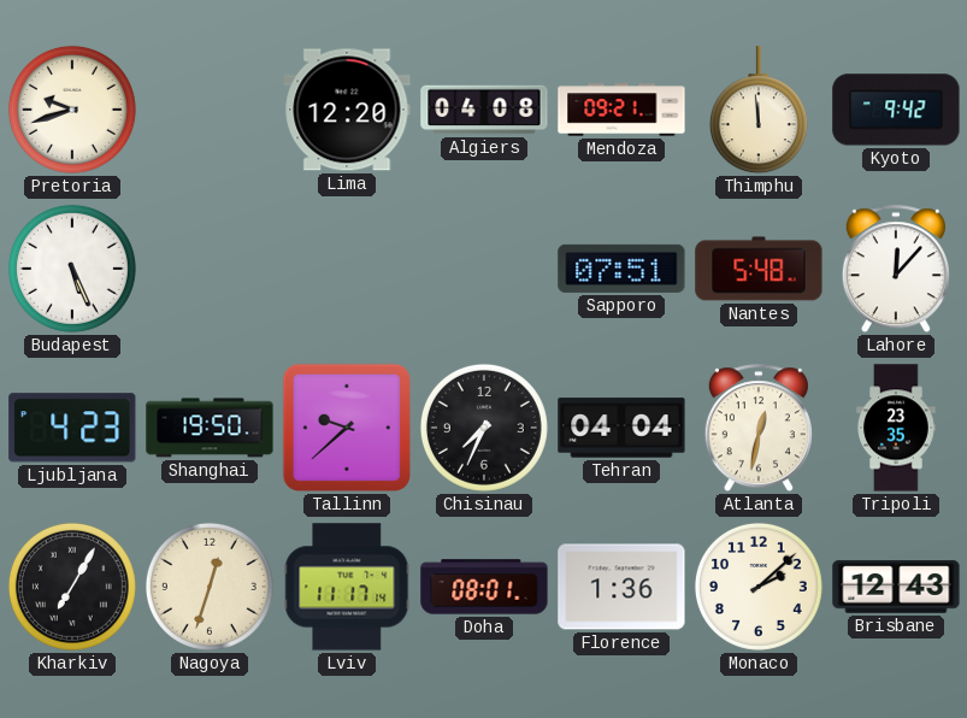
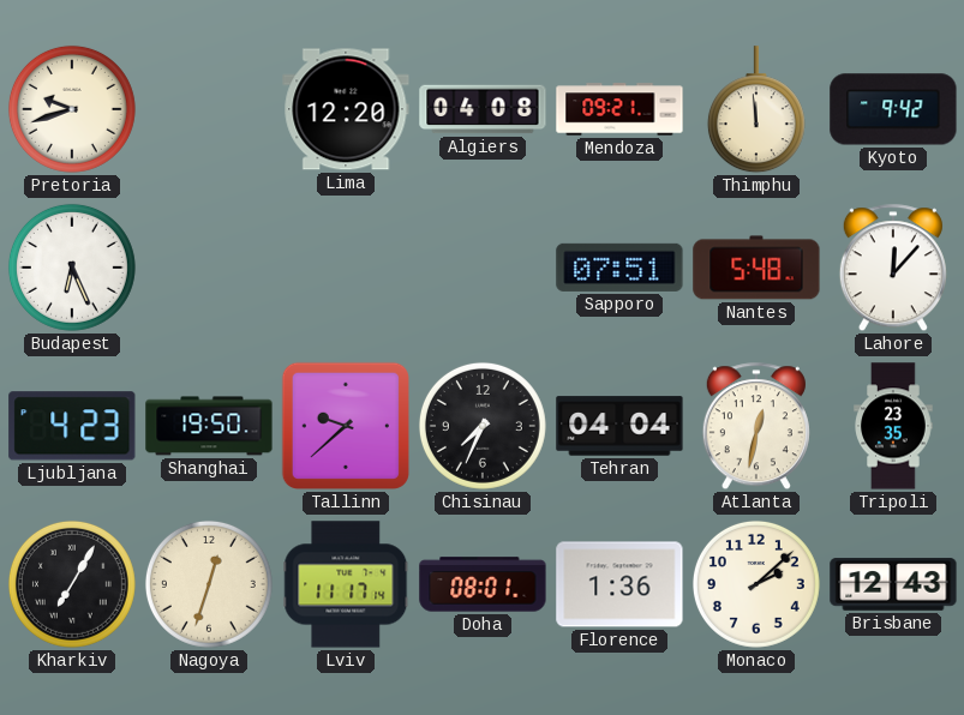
Budapest: 5:26 -> 6:26 (72, 268)
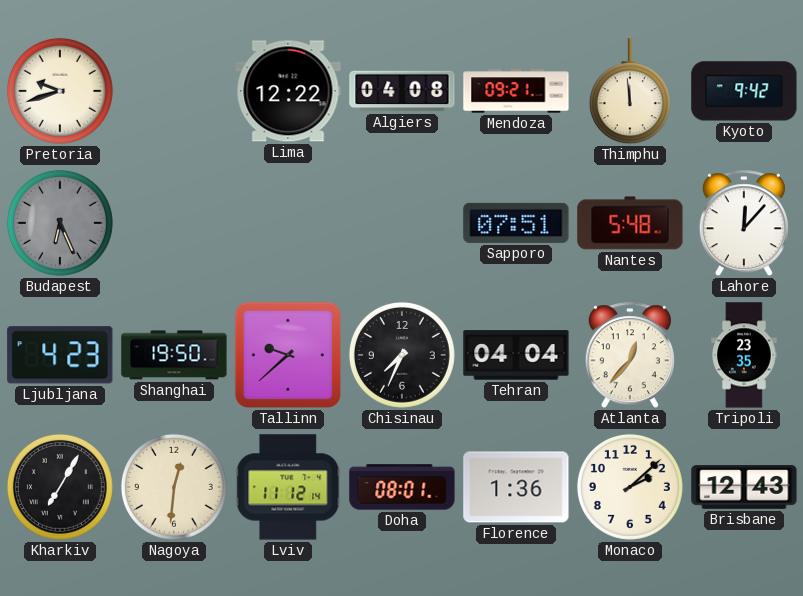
Lima: 12:20 -> 12:22 (288, 91)
Budapest dial: white -> grey (60, 223)
Atlanta: 12:32 -> 12:37 (630, 356)
Nagoya: 12:33 -> 12:31 (174, 487)
Lviv: 11:17 -> 11:12 (288, 487)
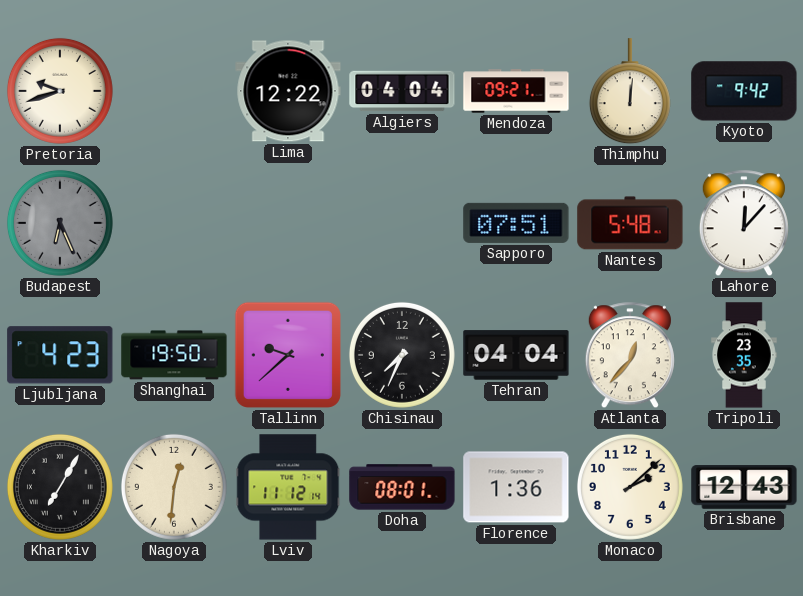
Algiers: 04:08 -> 04:04 (402, 91)
Thimphu: 11:59 -> 12:01 (630, 92)
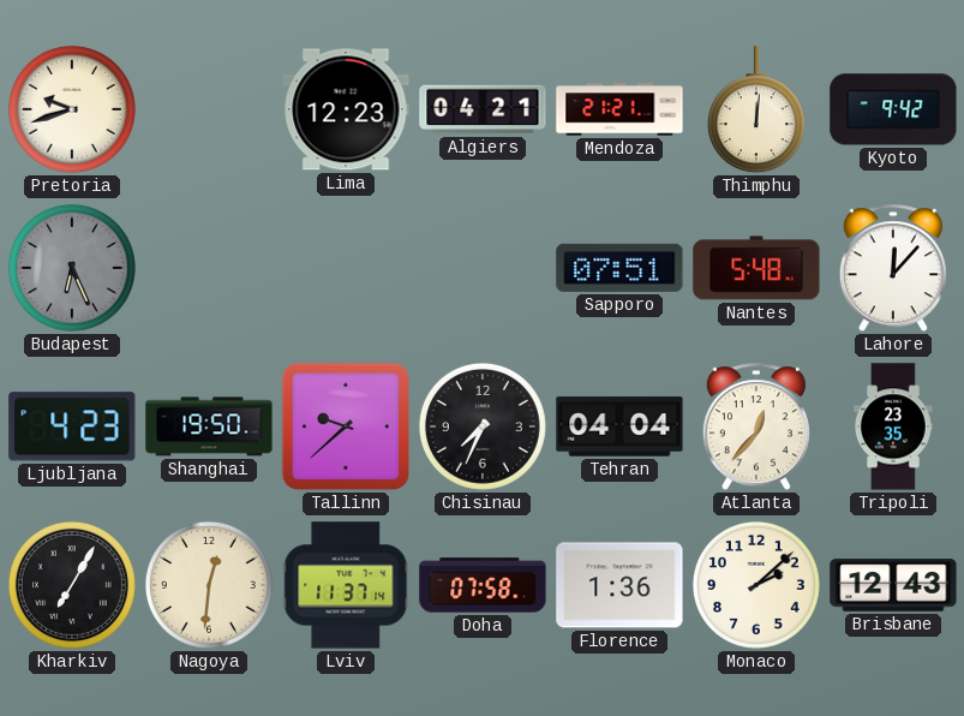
Lima: 12:22 -> 12:23 (346, 109)
Algiers: 04:04 -> 04:21 (483, 109)
Mendoza: 09:21 -> 21:21 (619, 109)
Lviv: 11:12 -> 11:37 (346, 585)
Doha: 08:01 -> 07:58 (483, 585)
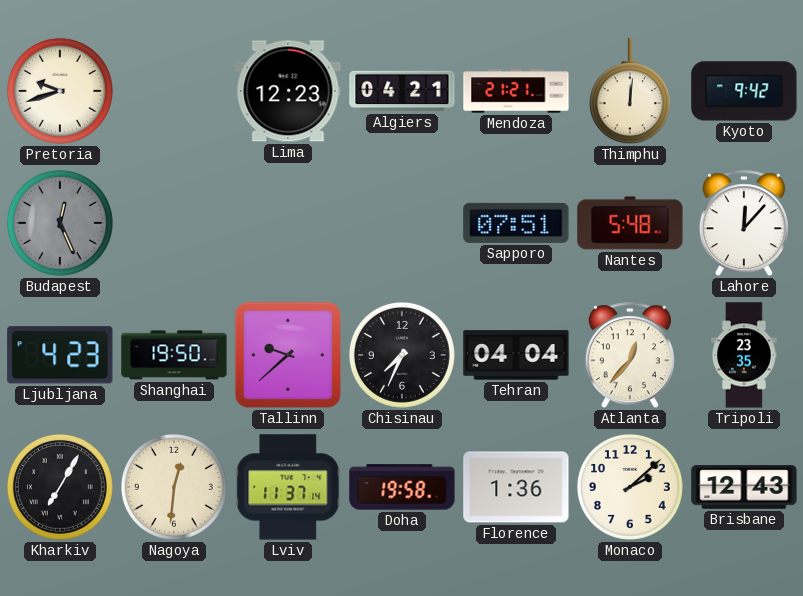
Budapest: 6:26 -> 12:26 (60, 223)
Doha: 07:58 -> 19:58 (402, 487)
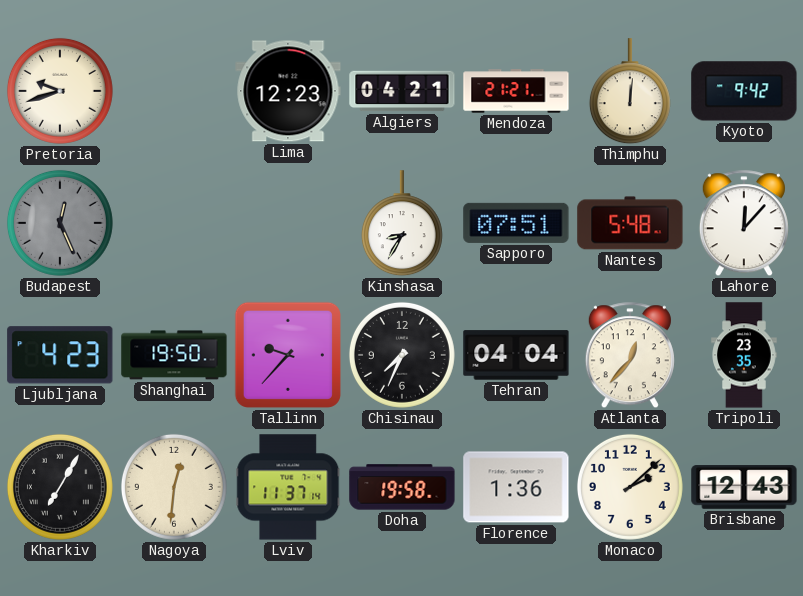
Kinshasa: none -> 8:35 (402, 224)
Tallinn: 9:38 -> 9:37 (288, 355)
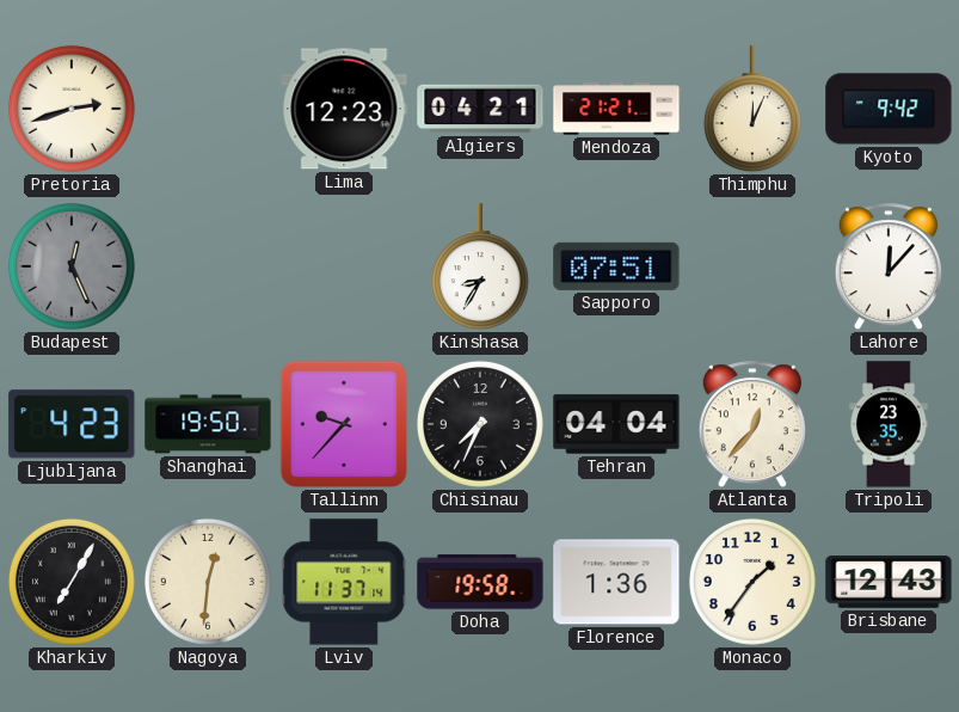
Pretoria: 9:42 -> 2:42 (72, 109)
Thimphu: 12:01 -> 12:04 (752, 110)
Nantes: 5:48 -> none (630, 223)
Monaco: 2:08 -> 1:36 (752, 582)
